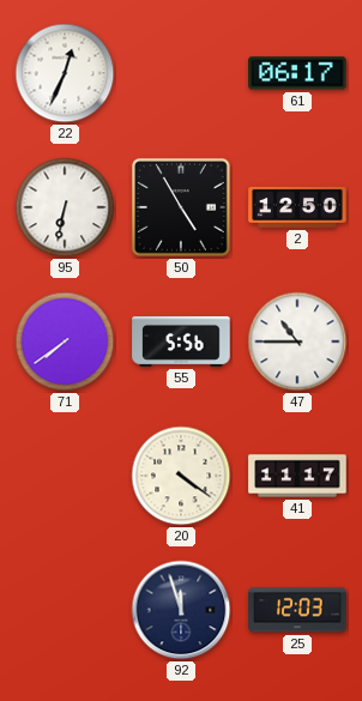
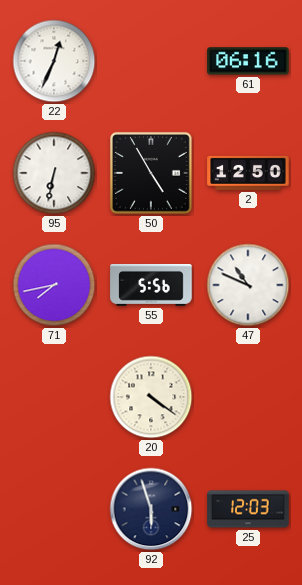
61: 06:17 -> 06:16 (248, 61)
71: 7:39 -> 7:43 (54, 285)
47: 10:45 -> 10:49 (248, 285)
41: 11:17 -> none (297, 476)
92: 11:57 -> 5:57 (151, 509)
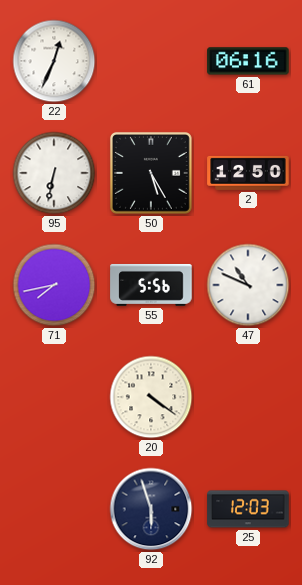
50: 4:55 -> 5:25 (151, 173)
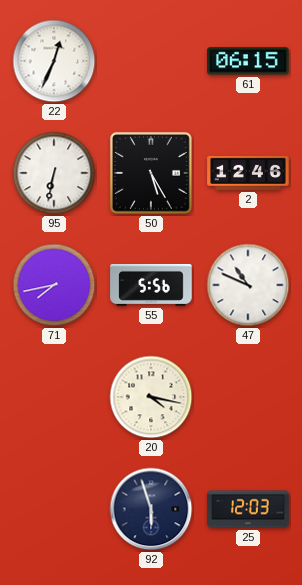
61: 06:16 -> 06:15 (248, 61)
2: 12:50 -> 12:46 (248, 173)
20: 4:21 -> 4:17 (151, 397)
